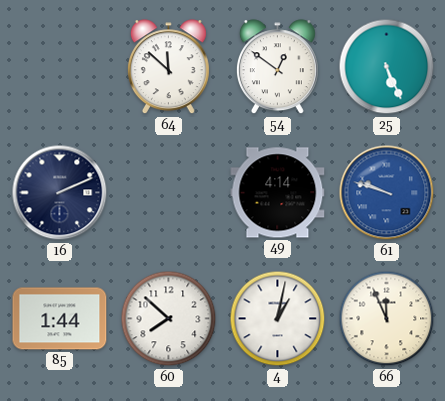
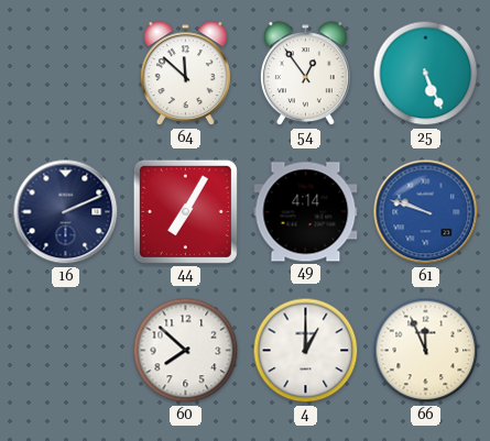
54: 12:51 -> 12:54 (305, 74)
44: none -> 7:05 (185, 211)
85: 1:44 -> none (60, 319)
4: 1:02 -> 1:00 (306, 351)
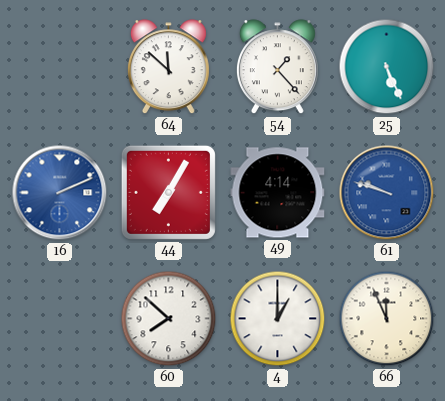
54: 12:54 -> 1:23 (277, 67)
16 dial: navy -> blue (60, 193)
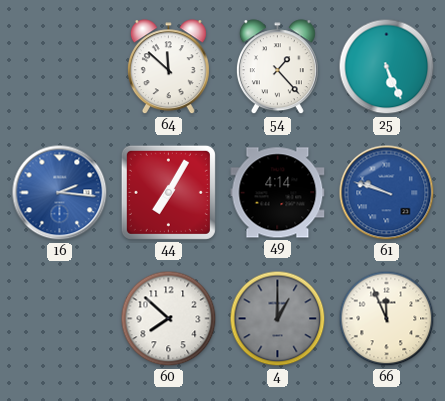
16: 2:11 -> 2:16 (60, 193)
4 dial: white -> grey (278, 319)
